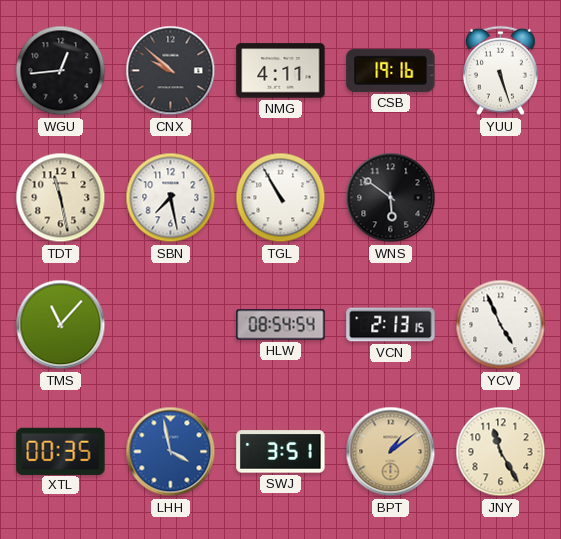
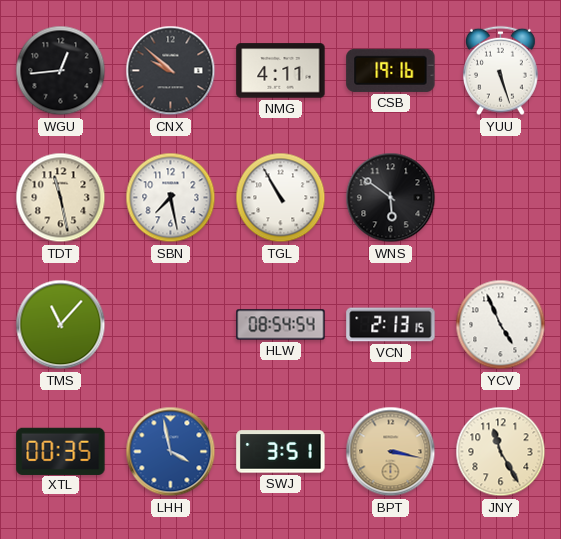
BPT: 1:09 -> 3:17 (391, 452)
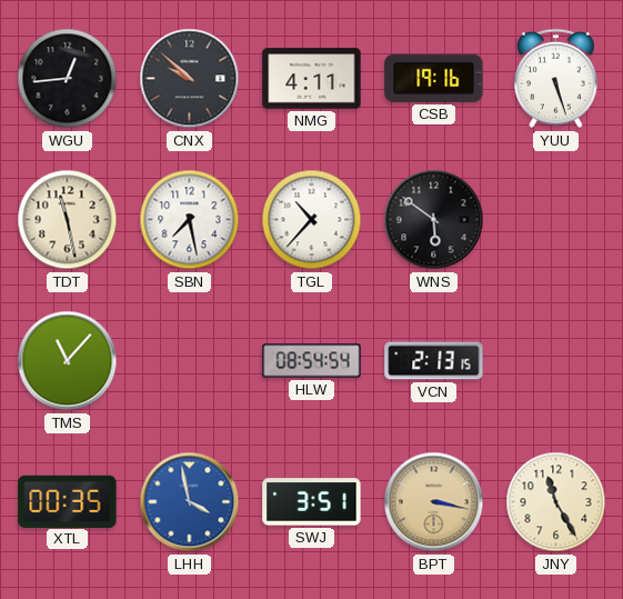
TGL: 10:55 -> 10:37 (312, 220)
YCV: 4:56 -> none (501, 325)
